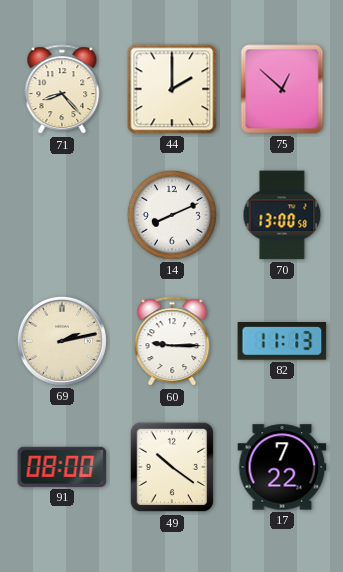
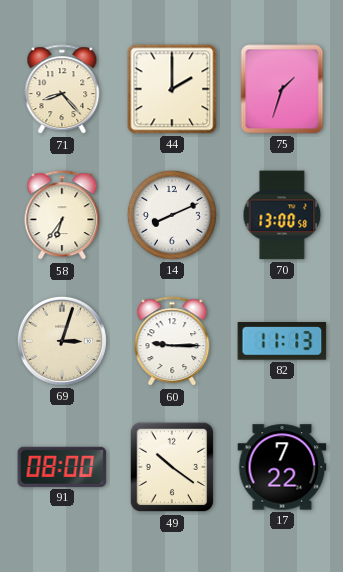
75: 12:52 -> 1:33 (282, 89)
58: none -> 6:36 (62, 216)
69: 2:13 -> 3:03 (62, 341)
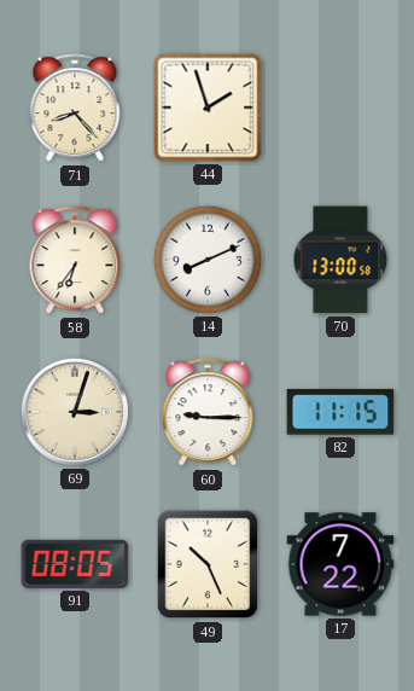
44: 2:00 -> 1:57 (208, 108)
75: 1:33 -> none (282, 89)
82: 11:13 -> 11:15 (340, 412)
91: 08:00 -> 08:05 (75, 564)
49: 10:21 -> 10:26 (208, 564)
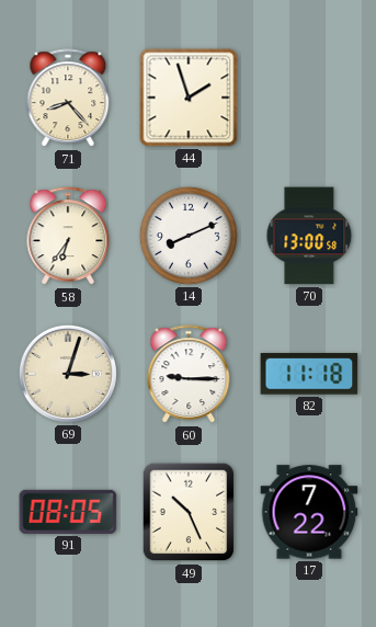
82: 11:15 -> 11:18 (309, 374)
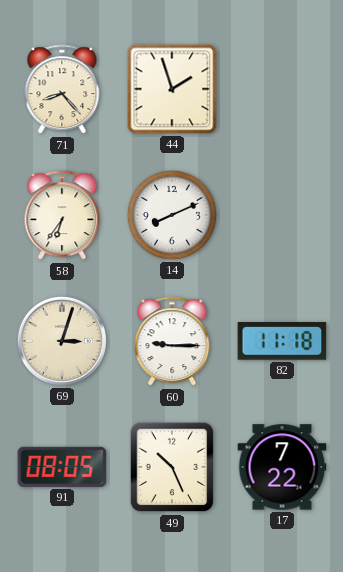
70: 13:00 -> none (309, 236)
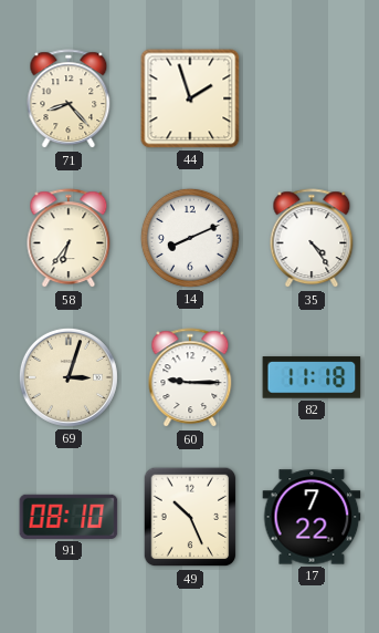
35: none -> 4:24 (312, 239)
91: 08:05 -> 08:10 (69, 517)
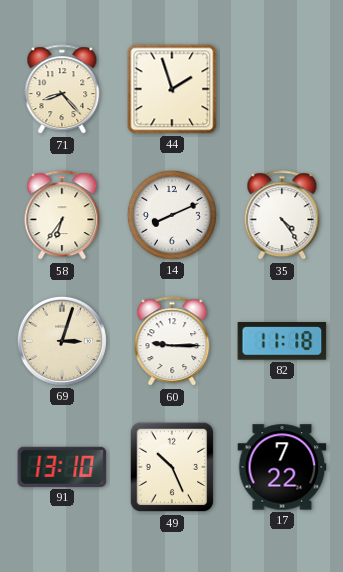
91: 08:10 -> 13:10 (62, 467)
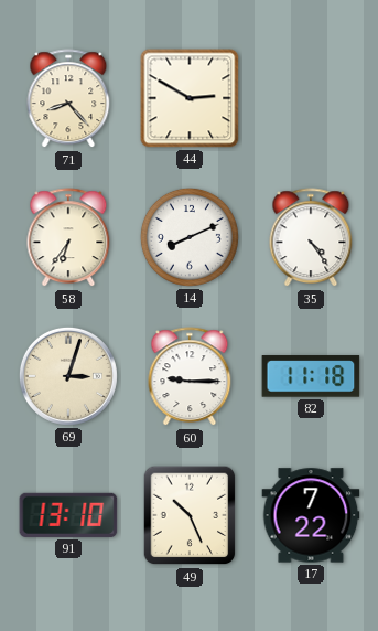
44: 1:57 -> 2:50 (190, 98)
